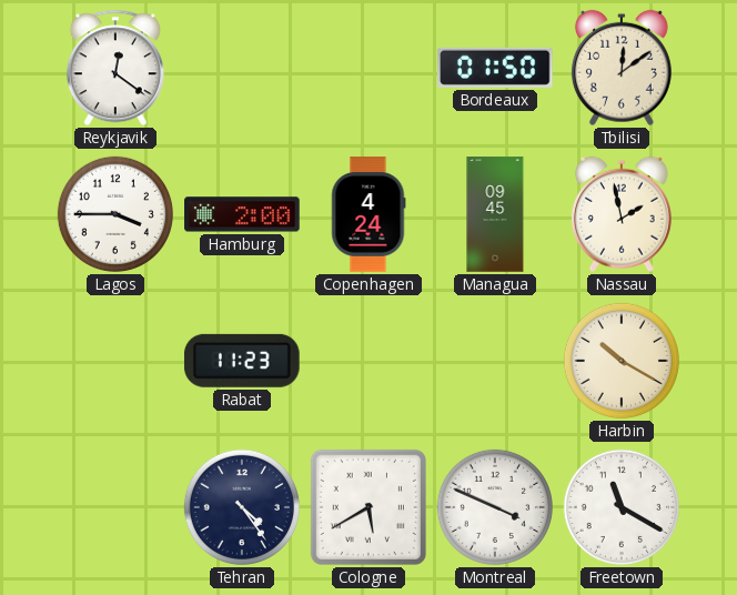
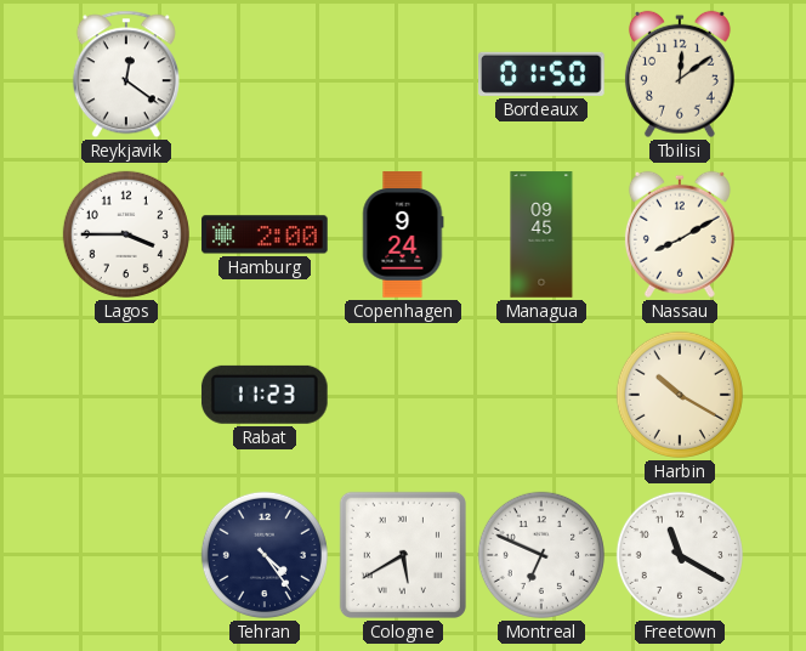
Copenhagen: 4:24 -> 9:24 (403, 234)
Nassau: 1:58 -> 8:10 (680, 234)
Montreal: 3:49 -> 6:49 (541, 555)
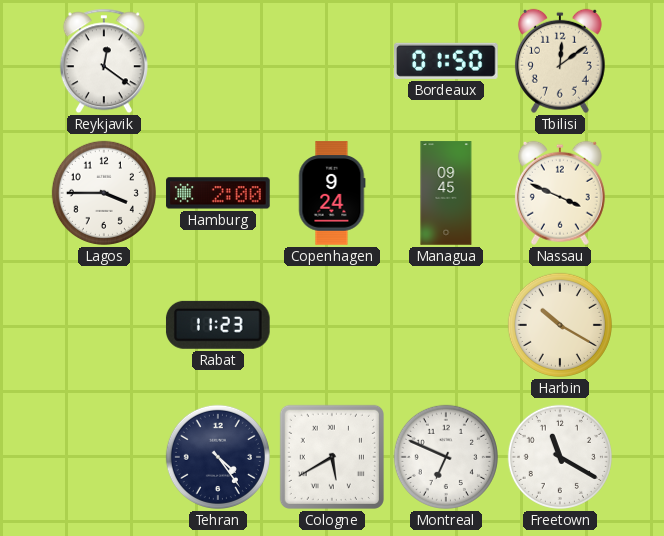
Nassau: 8:10 -> 3:49 (560, 193)
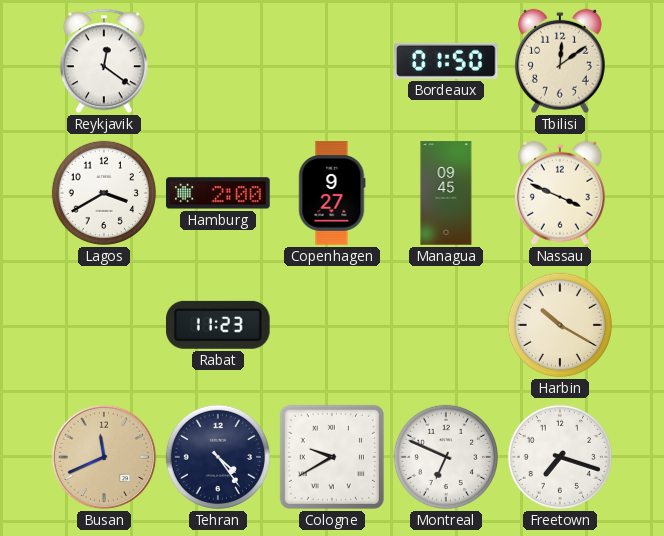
Lagos: 3:45 -> 3:40 (104, 193)
Copenhagen: 9:24 -> 9:27 (332, 193)
Busan: none -> 11:41 (104, 457)
Cologne: 5:40 -> 9:40 (332, 457)
Freetown: 11:20 -> 7:18 (560, 457)
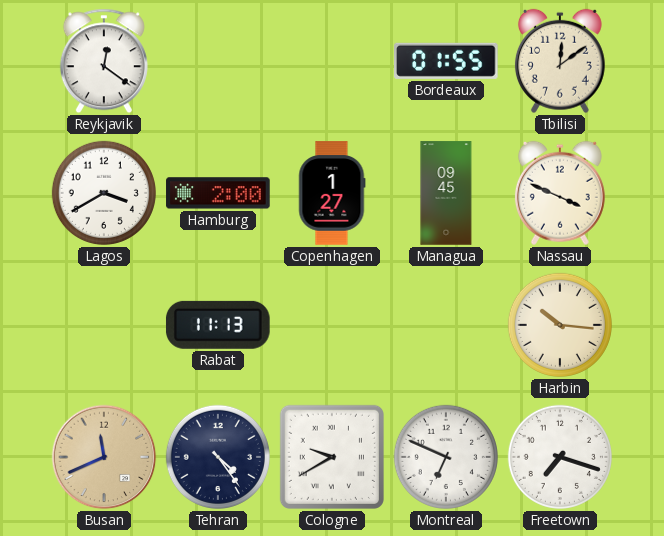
Bordeaux: 01:50 -> 01:55 (447, 61)
Copenhagen: 9:27 -> 1:27 (332, 193)
Rabat: 11:23 -> 11:13 (218, 325)
Harbin: 10:20 -> 10:16 (560, 325)
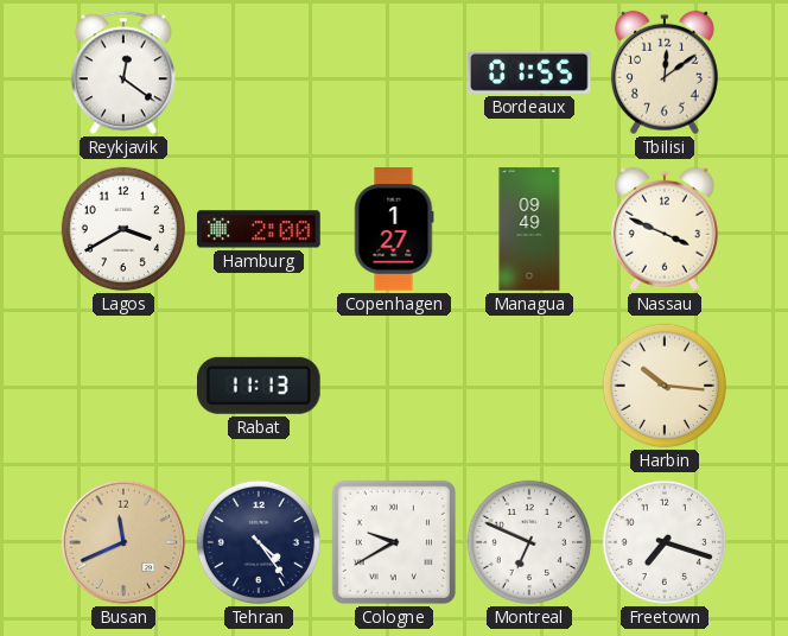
Managua: 09:45 -> 09:49 (529, 229)
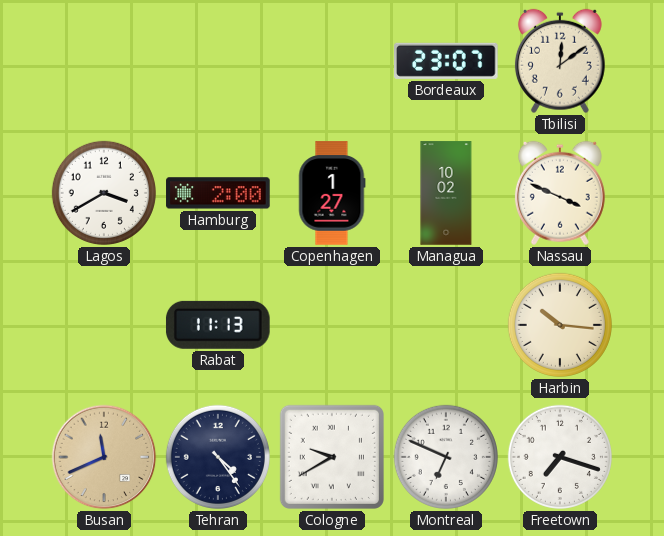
Reykjavik: 12:21 -> none (123, 72)
Bordeaux: 01:55 -> 23:07 (447, 61)
Managua: 09:49 -> 10:02 (446, 193)
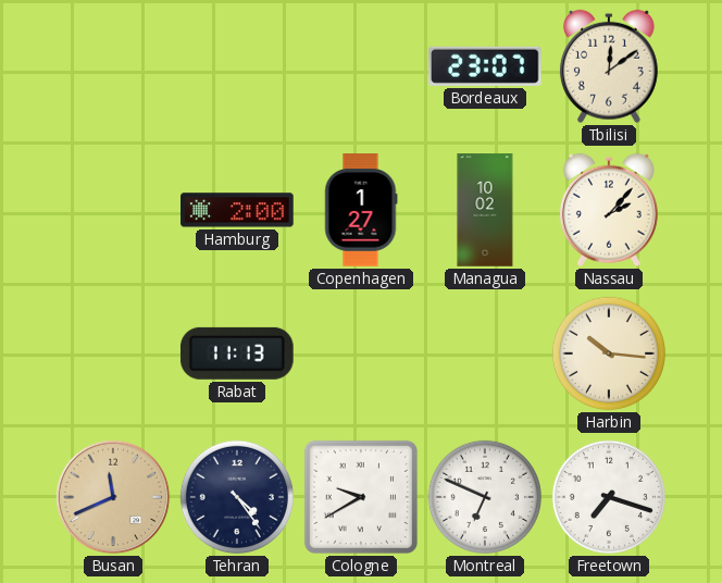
Lagos: 3:40 -> none (104, 193)
Nassau: 3:49 -> 2:07 (609, 210)
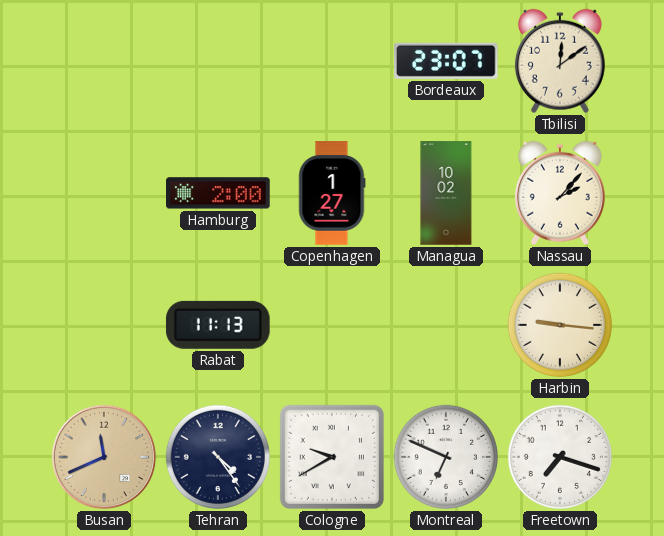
Harbin: 10:16 -> 9:16 (560, 325)
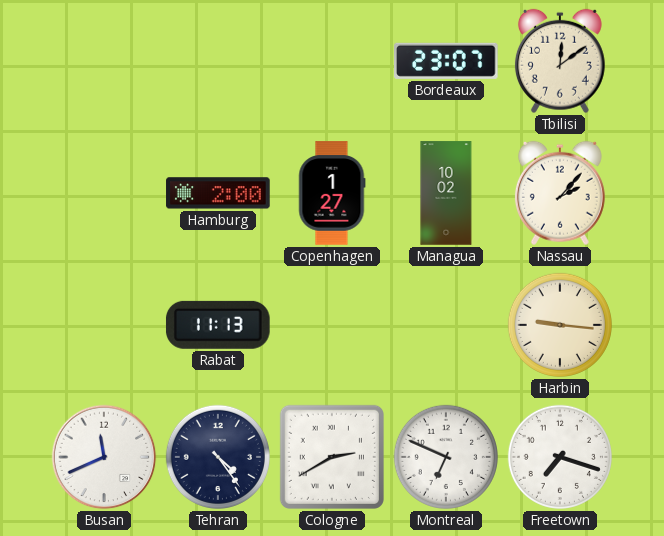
Busan dial: champagne -> white (104, 457)
Cologne: 9:40 -> 2:40 (332, 457)
